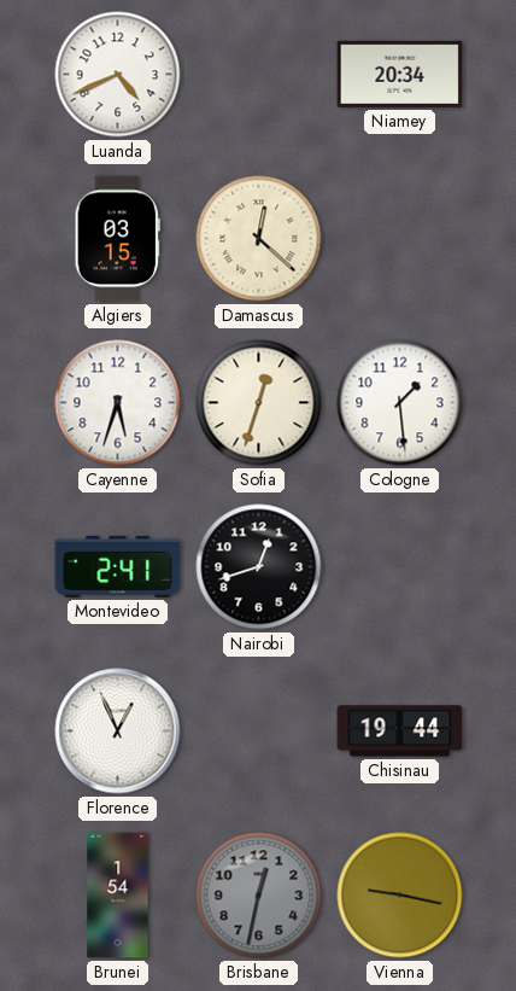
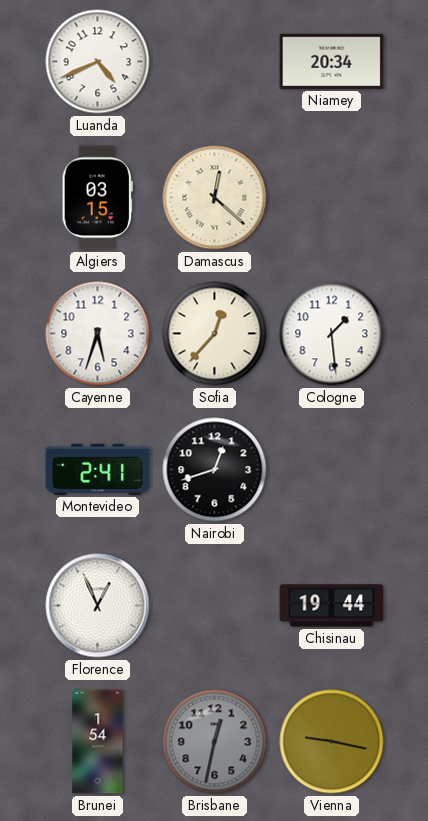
Sofia: 12:33 -> 12:37 (215, 334)
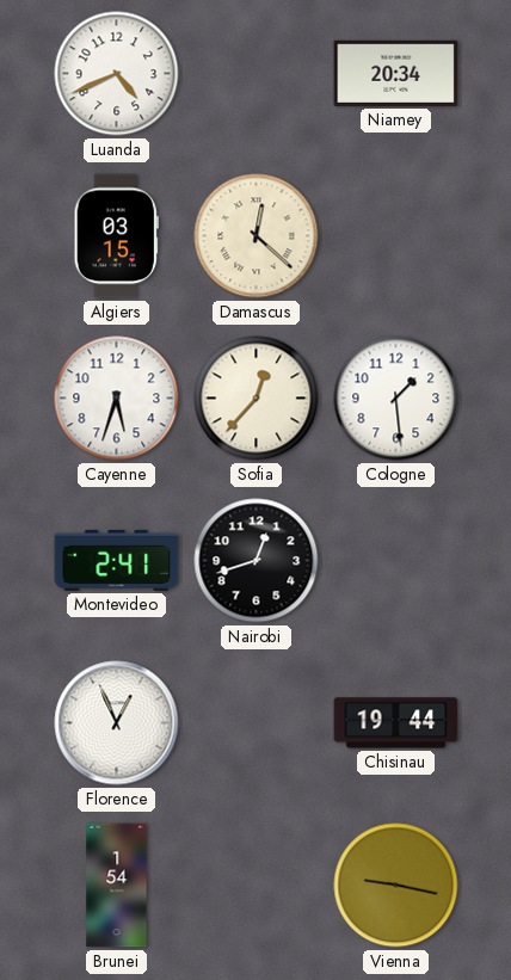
Brisbane: 12:32 -> none (215, 742)
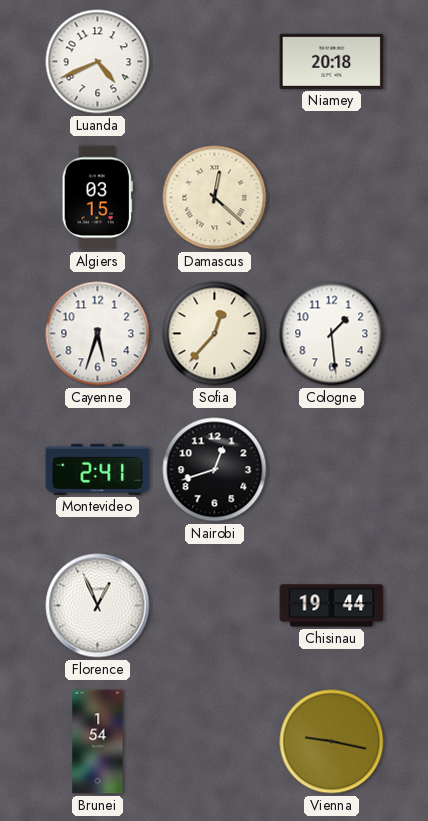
Niamey: 20:34 -> 20:18 (332, 61)
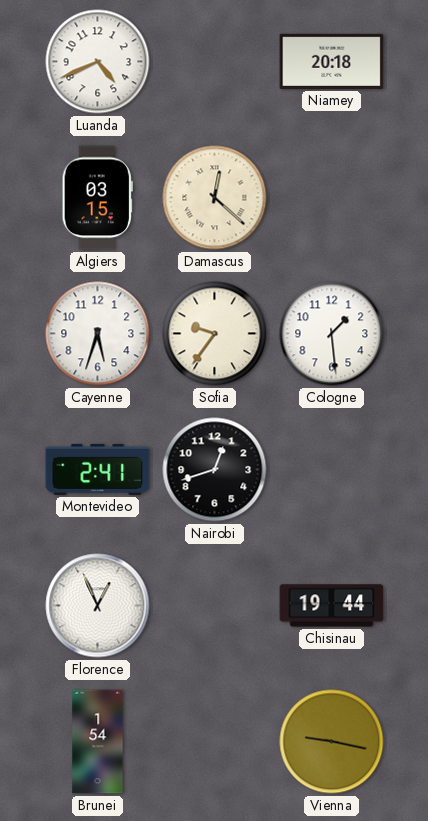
Sofia: 12:37 -> 9:36 (215, 334)
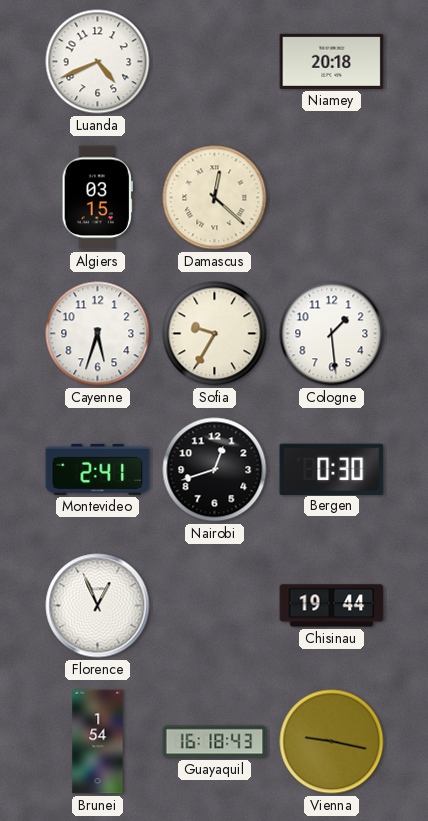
Sofia: 9:36 -> 9:35 (215, 334)
Bergen: none -> 0:30 (332, 469)
Guayaquil: none -> 16:18 (215, 742)
